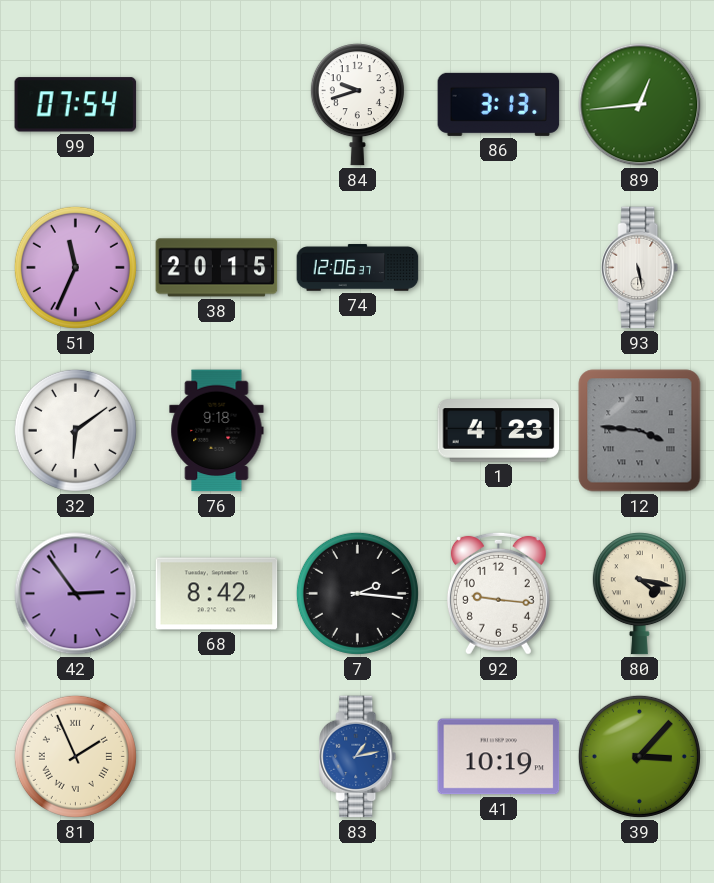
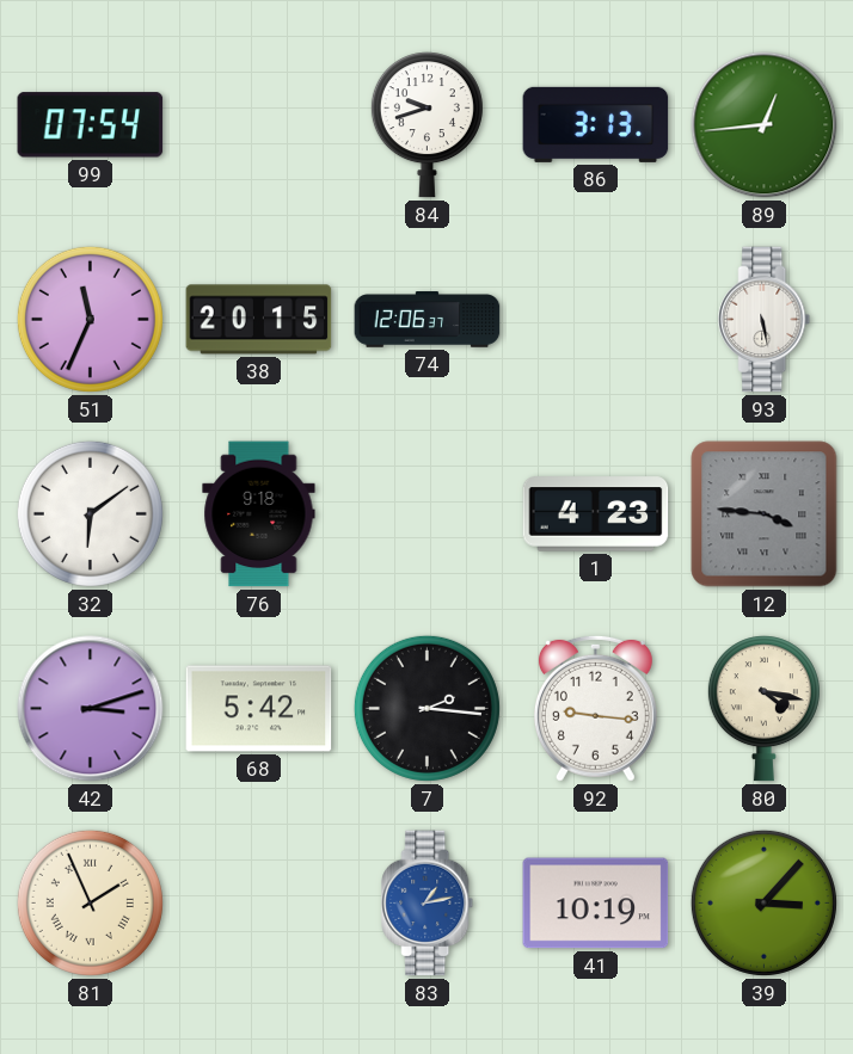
42: 2:54 -> 3:12 (91, 709)
68: 8:42 -> 5:42 (259, 709)
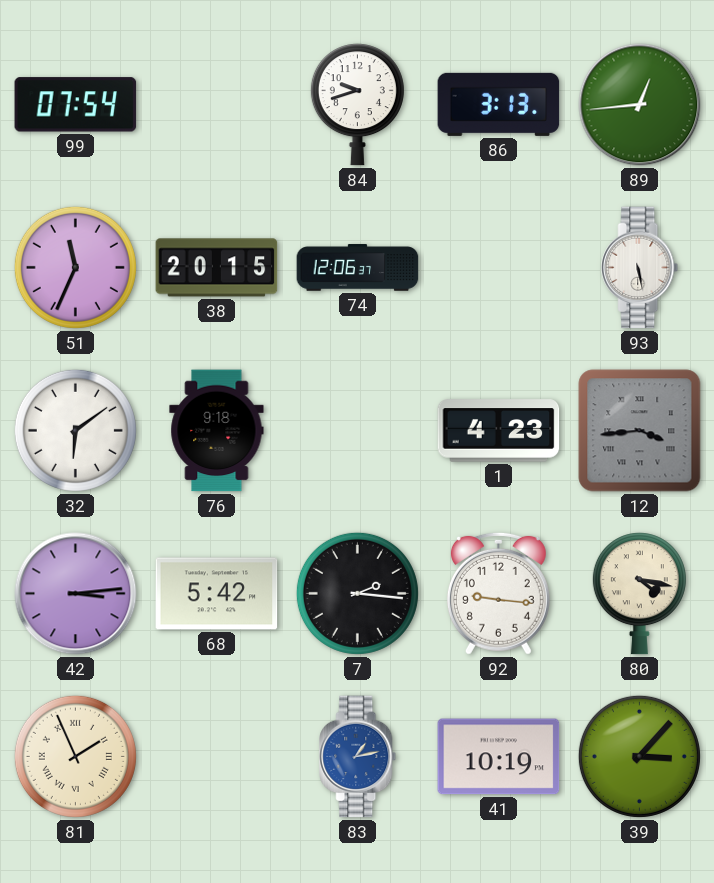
12: 3:46 -> 3:44 (640, 431)
42: 3:12 -> 3:14 (76, 594)
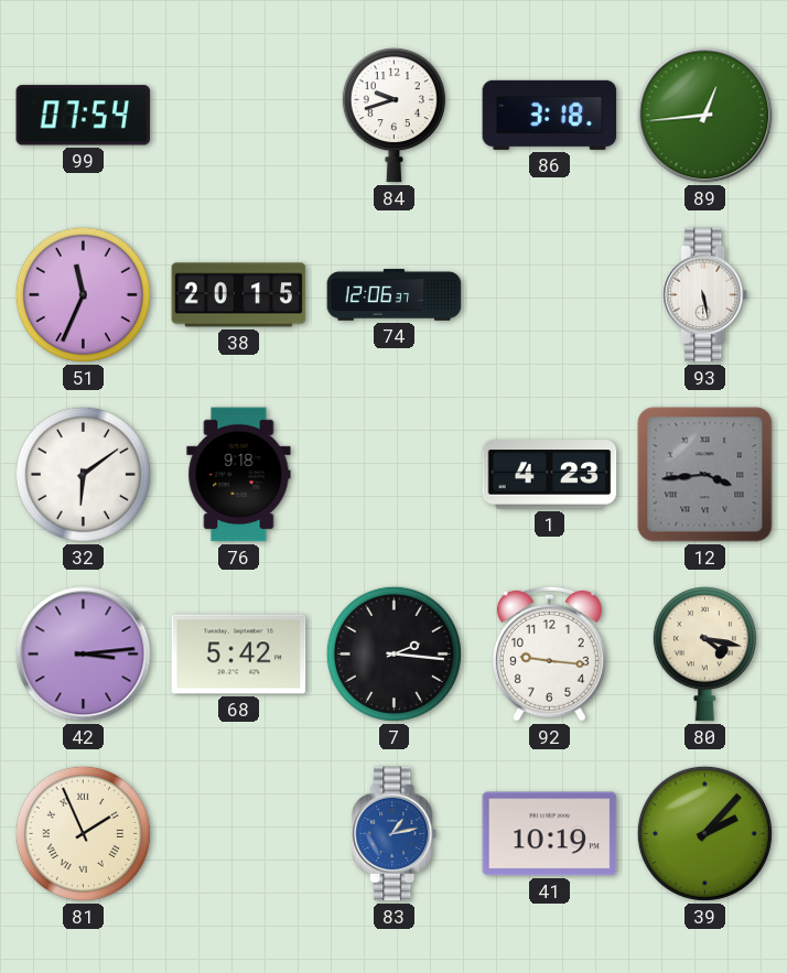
86: 3:13 -> 3:18 (550, 115)
39: 3:07 -> 2:07 (704, 833)
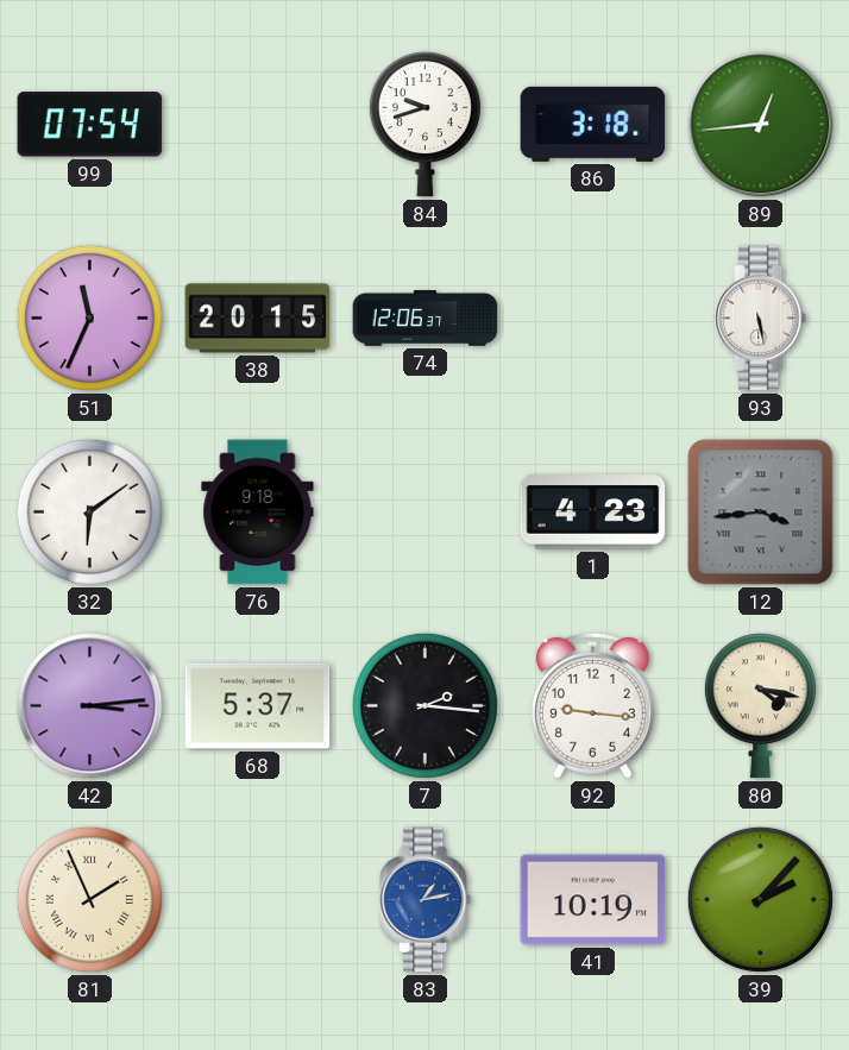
68: 5:42 -> 5:37 (258, 706)
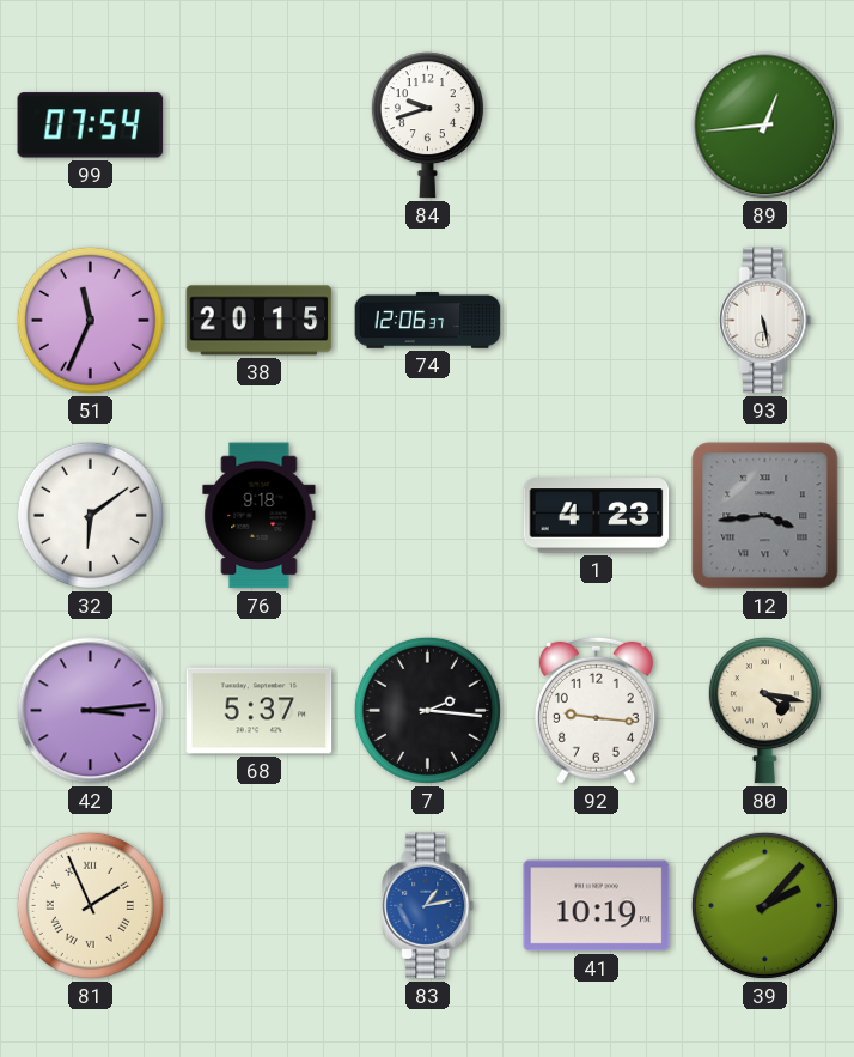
86: 3:18 -> none (593, 124)
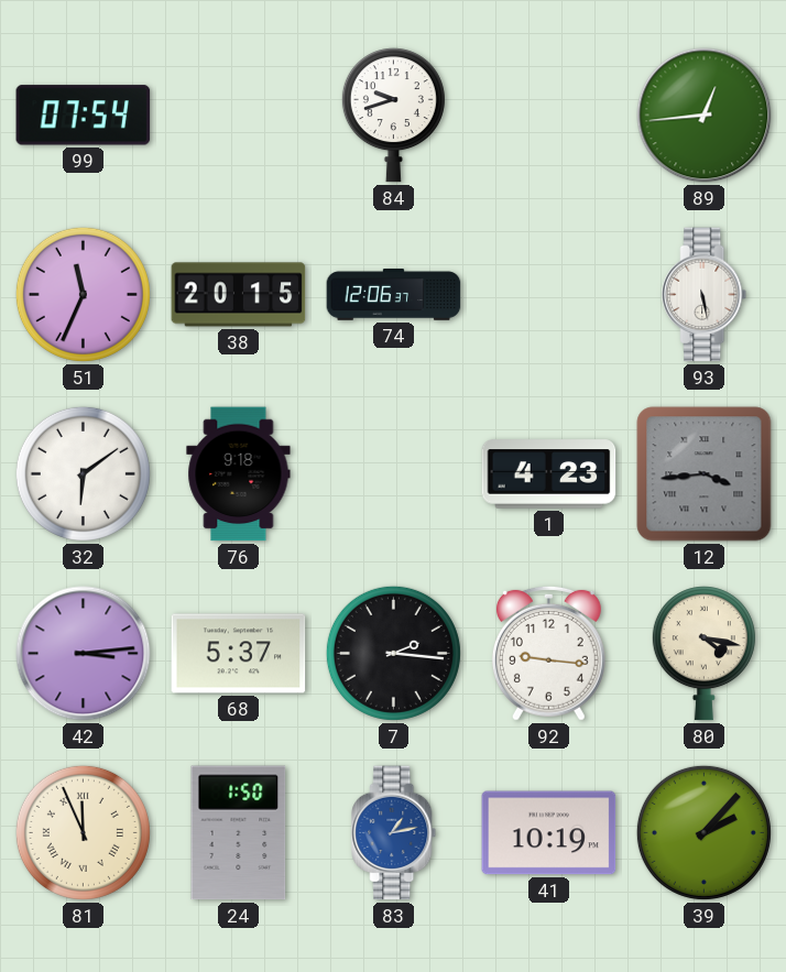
81: 1:56 -> 11:56 (83, 832)
24: none -> 1:50 (239, 833)
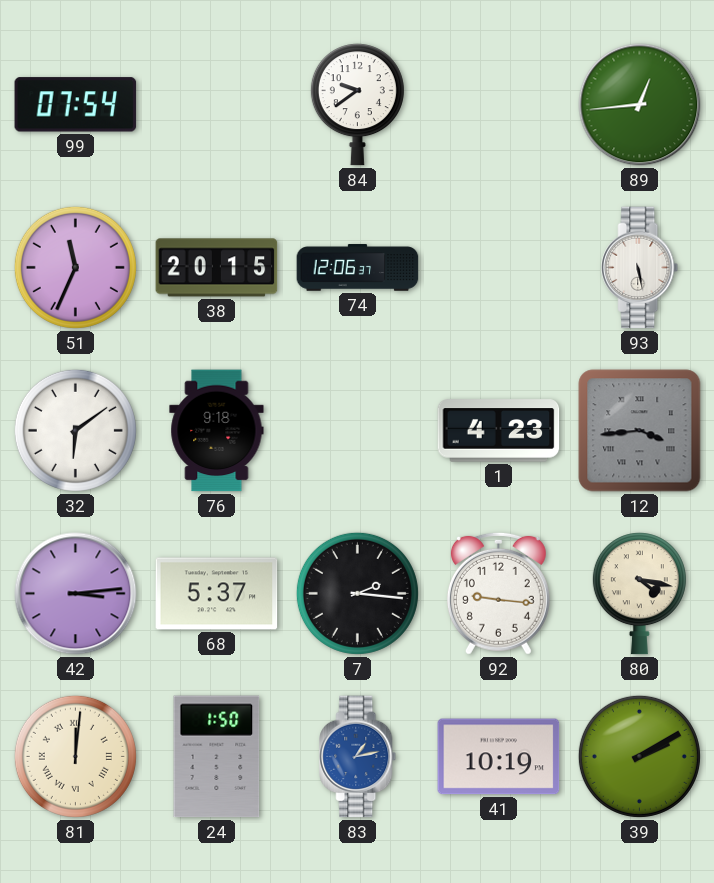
84: 9:42 -> 9:39 (357, 105)
81: 11:56 -> 12:01 (75, 756)
39: 2:07 -> 2:10 (639, 756)
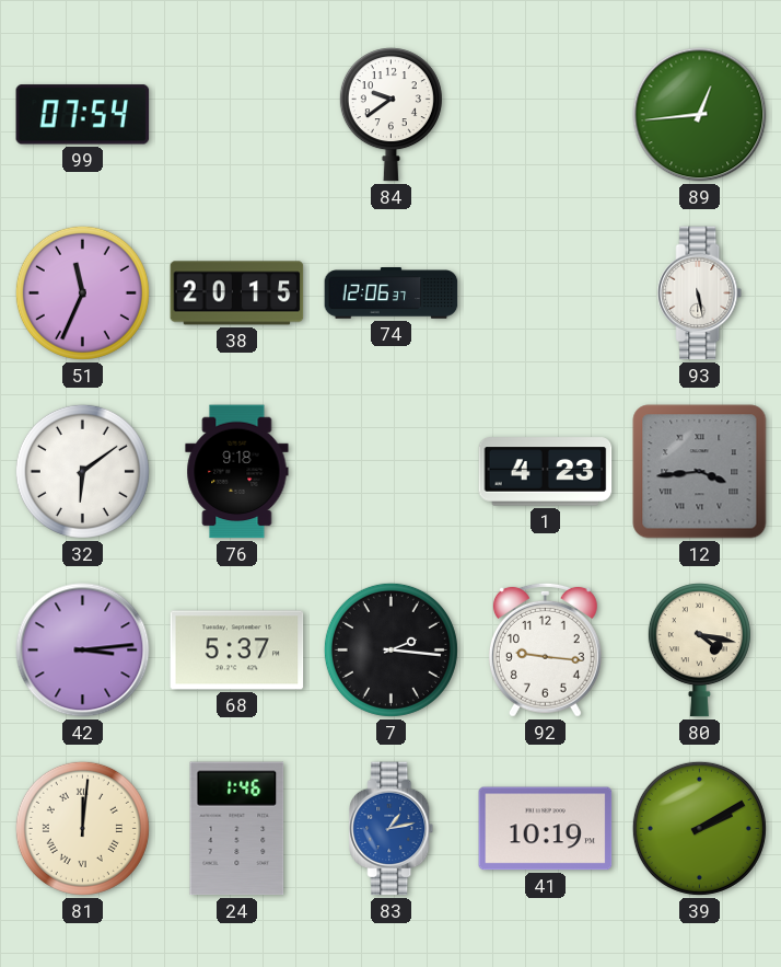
24: 1:50 -> 1:46 (237, 829)
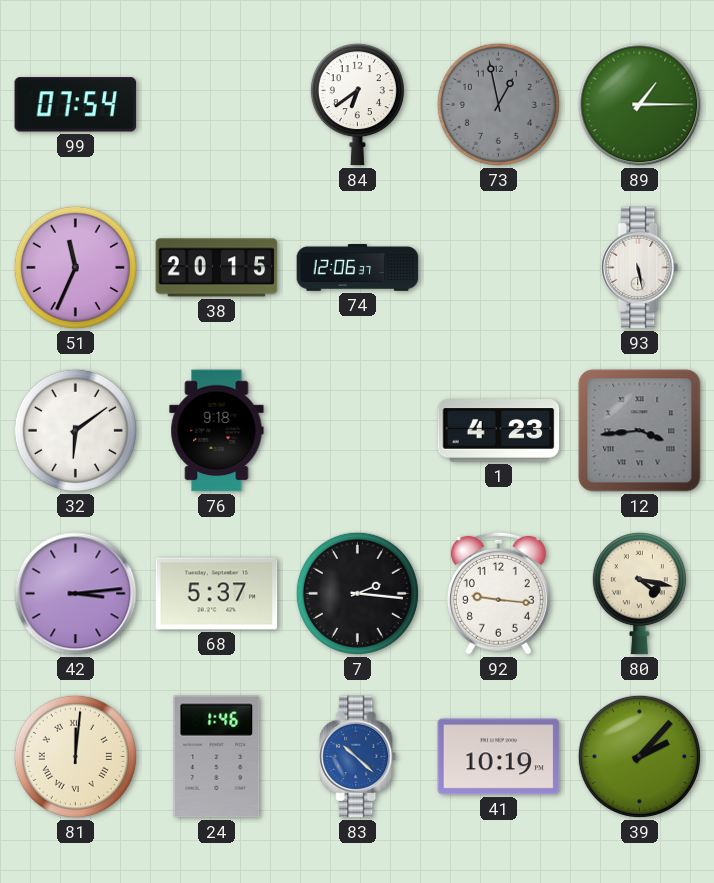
84: 9:39 -> 6:39 (357, 105)
73: none -> 12:58 (498, 104)
89: 12:44 -> 1:15 (640, 105)
83: 1:13 -> 10:22 (358, 757)
39: 2:10 -> 2:07 (639, 756)
